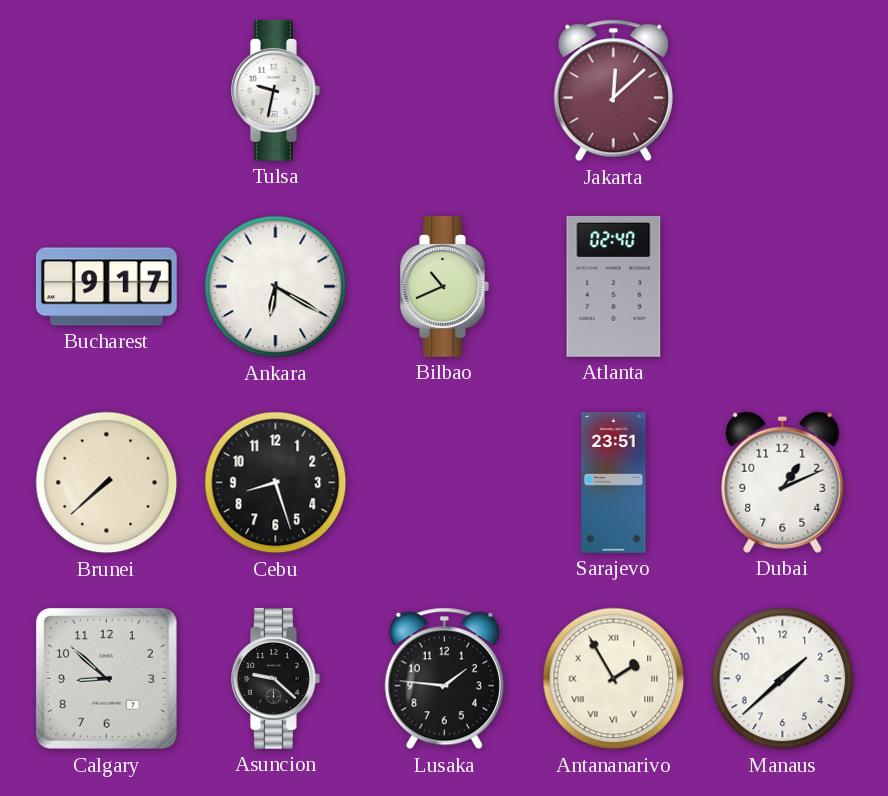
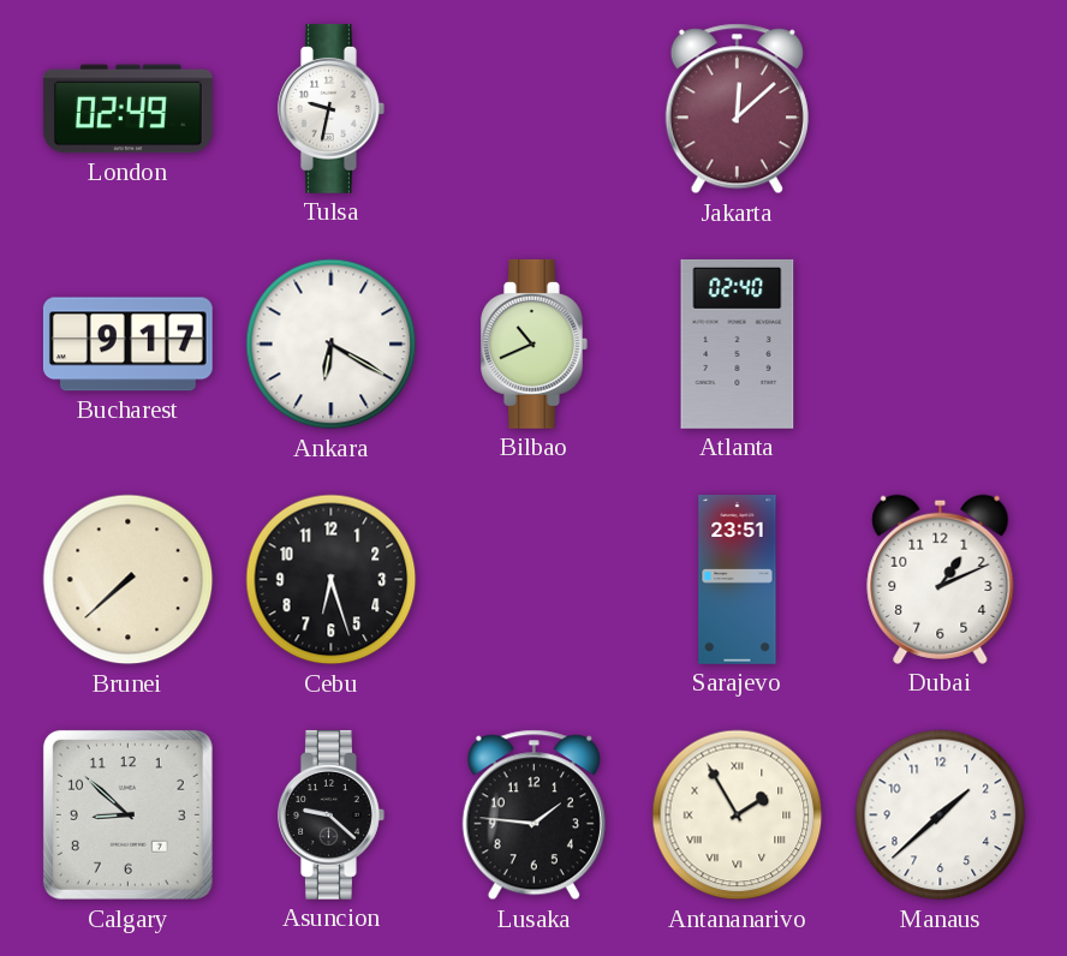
London: none -> 02:49 (127, 109)
Cebu: 8:27 -> 6:27 (332, 580)
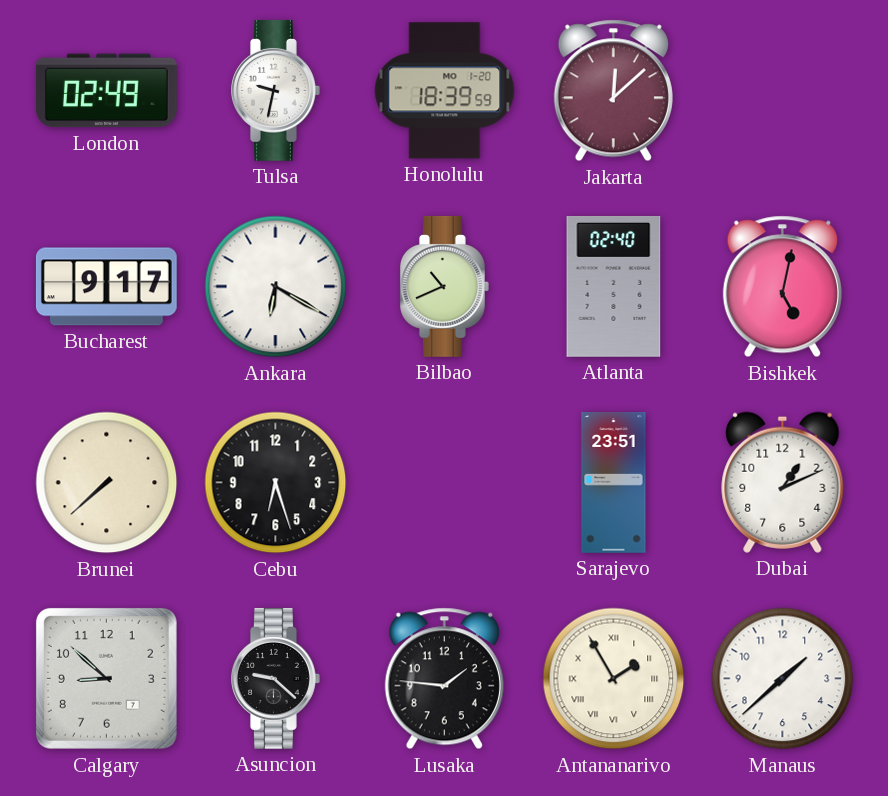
Honolulu: none -> 18:39 (445, 91)
Bishkek: none -> 5:02 (782, 287)
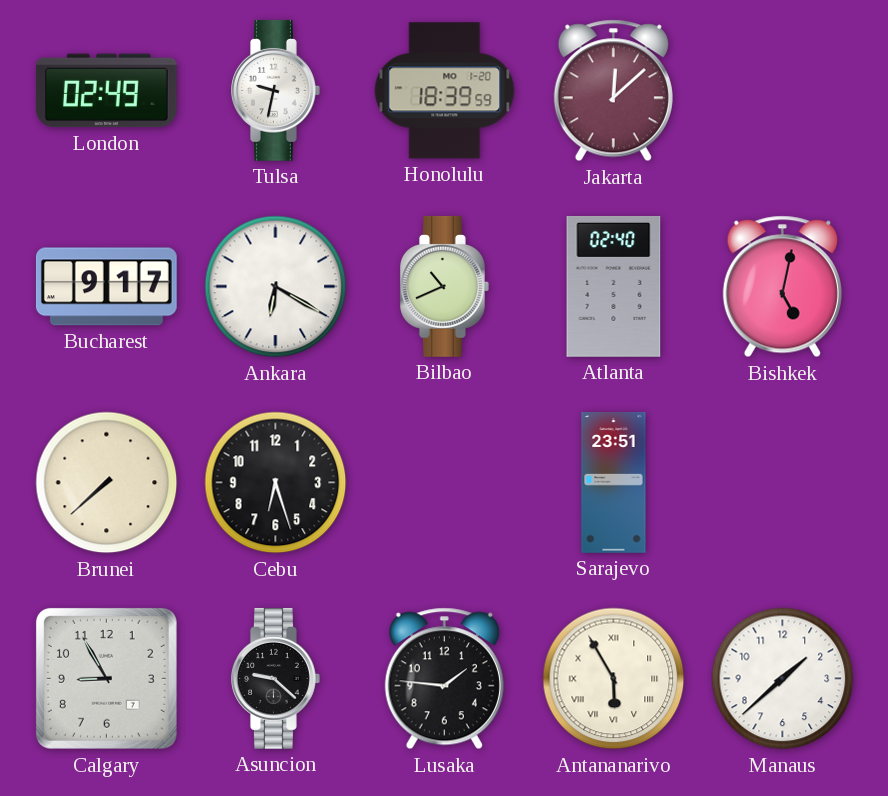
Dubai: 1:11 -> none (783, 482)
Calgary: 8:52 -> 8:55 (106, 678)
Antananarivo: 1:55 -> 5:55 (614, 679)
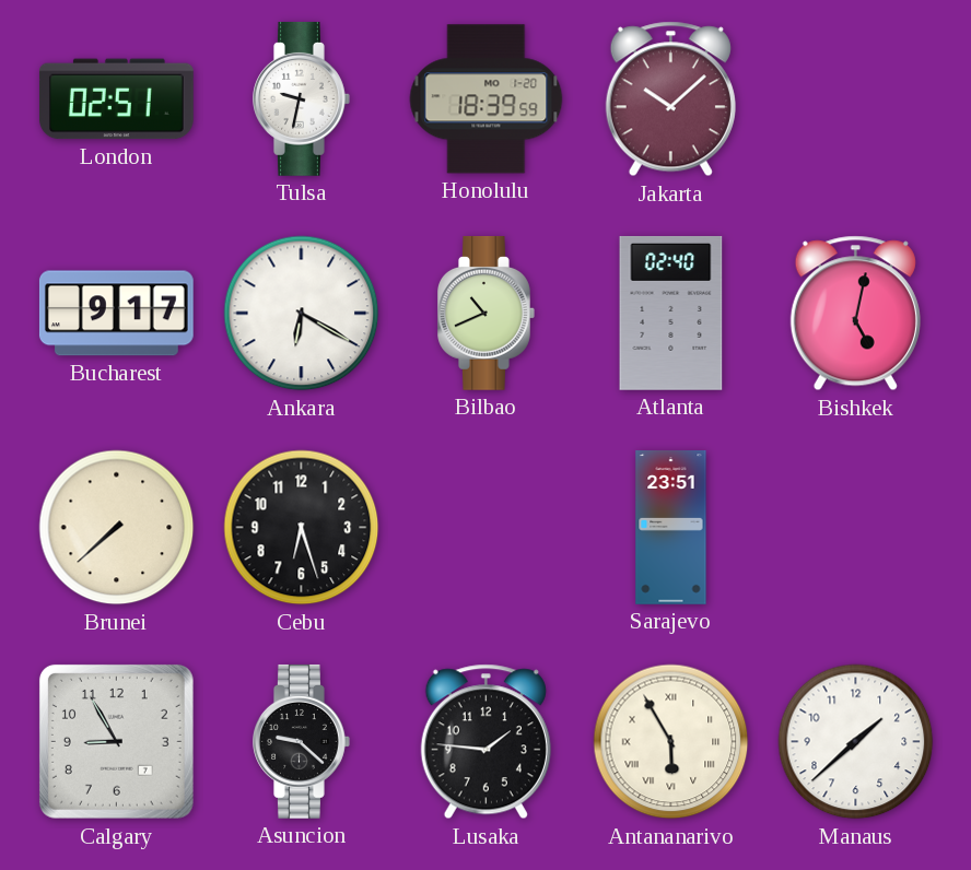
London: 02:49 -> 02:51 (116, 99)
Jakarta: 12:08 -> 10:08 (670, 99)
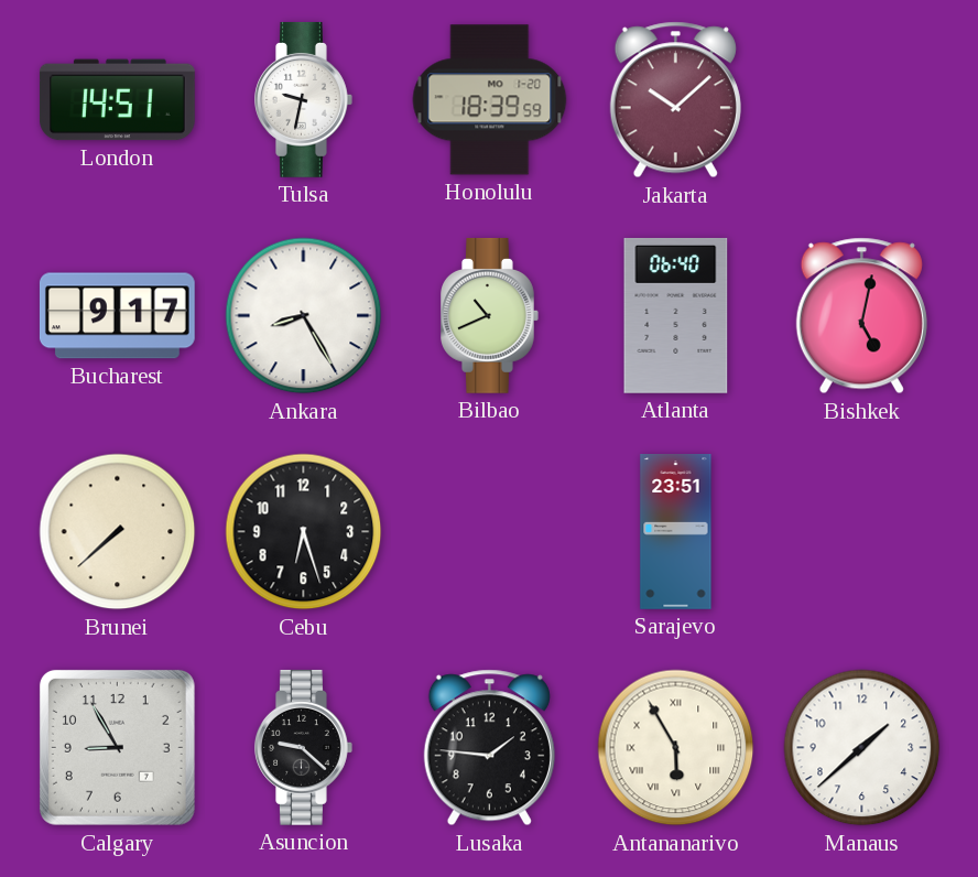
London: 02:51 -> 14:51 (117, 100)
Ankara: 6:20 -> 8:25 (304, 316)
Atlanta: 02:40 -> 06:40 (676, 315)
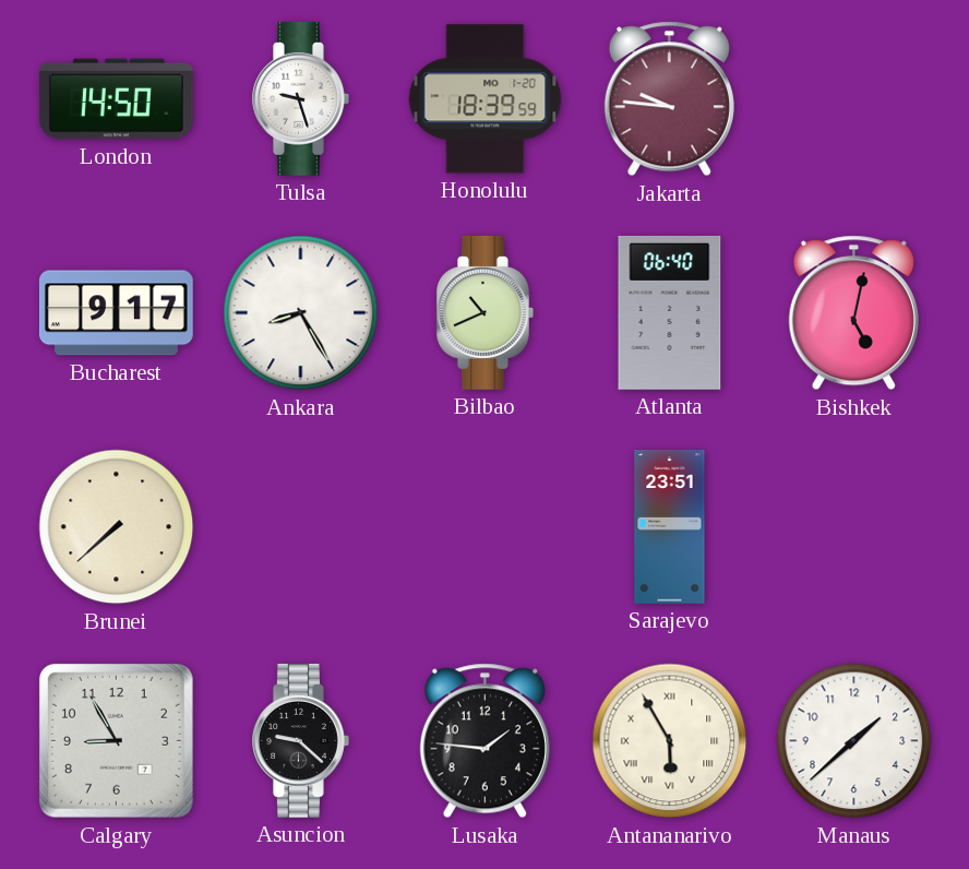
London: 14:51 -> 14:50 (116, 99)
Tulsa: 9:32 -> 9:27 (301, 98)
Jakarta: 10:08 -> 9:46 (669, 99)
Cebu: 6:27 -> none (304, 532)
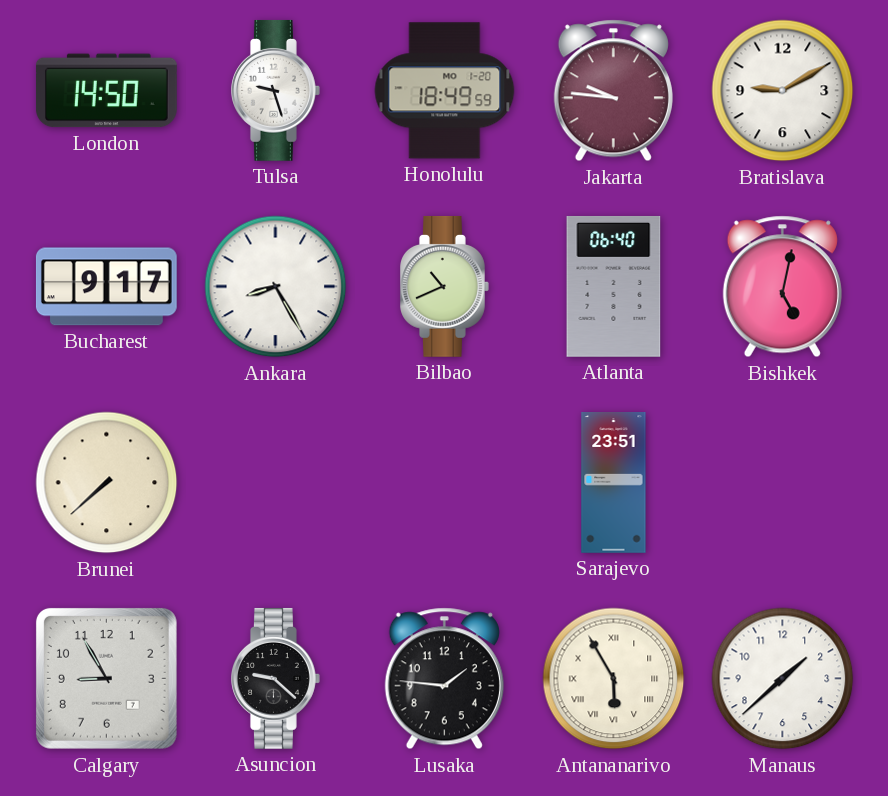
Honolulu: 18:39 -> 18:49 (445, 91)
Bratislava: none -> 9:10 (783, 91)
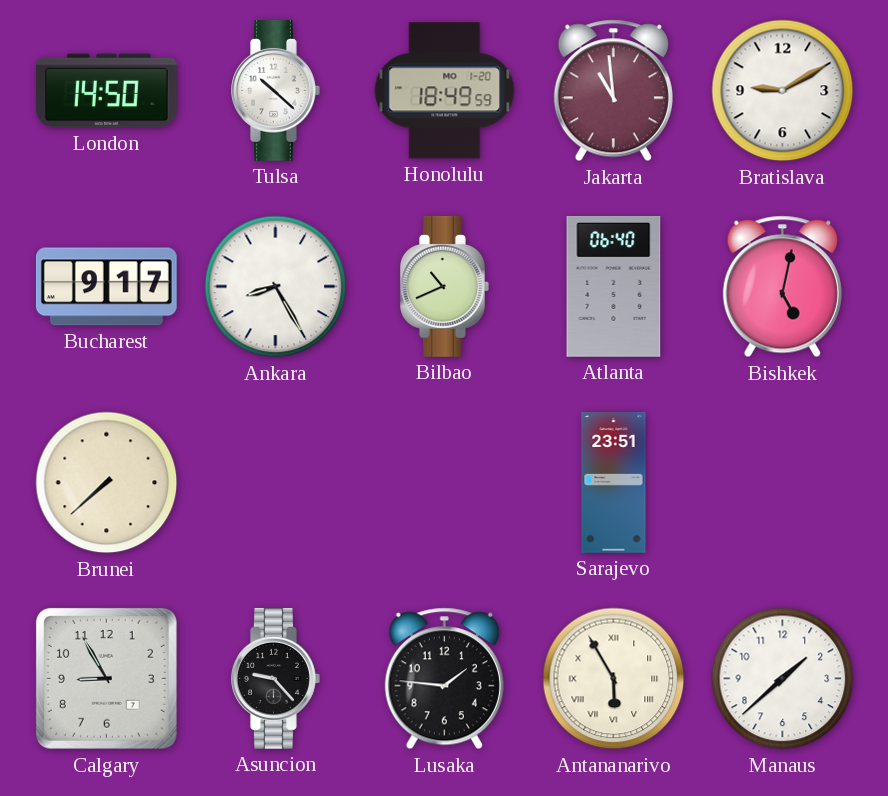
Tulsa: 9:27 -> 10:22 (276, 90)
Jakarta: 9:46 -> 10:59 (613, 91)
Asuncion: 9:22 -> 9:23 (276, 678)
